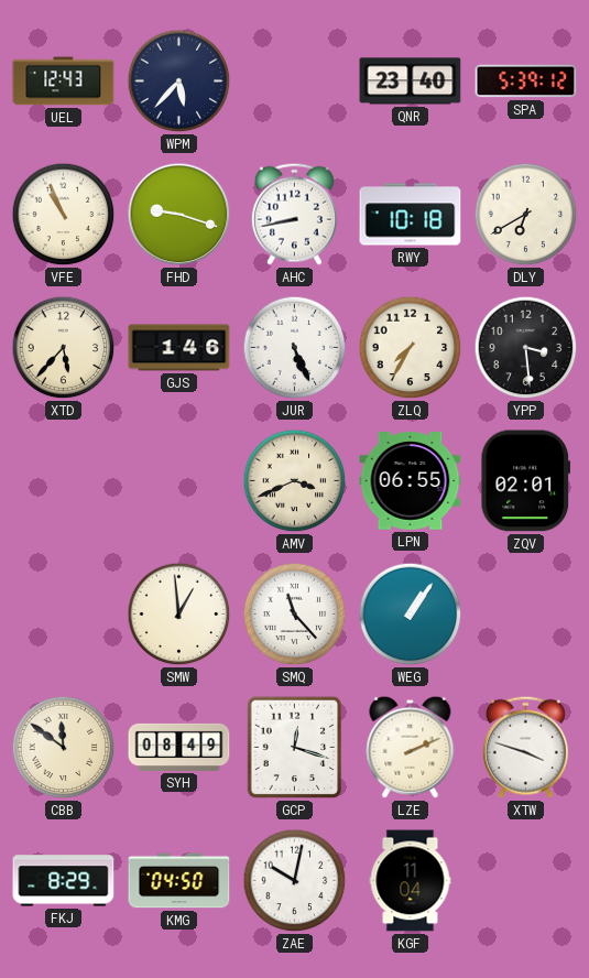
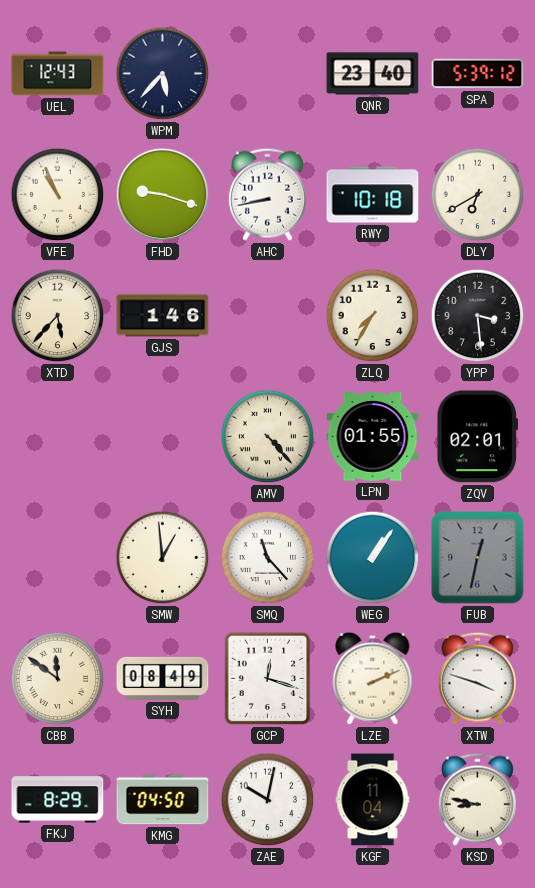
JUR: 5:26 -> none (295, 348)
AMV: 3:41 -> 4:23 (268, 437)
LPN: 06:55 -> 01:55 (373, 437)
FUB: none -> 12:32 (478, 558)
KSD: none -> 8:47 (477, 799)
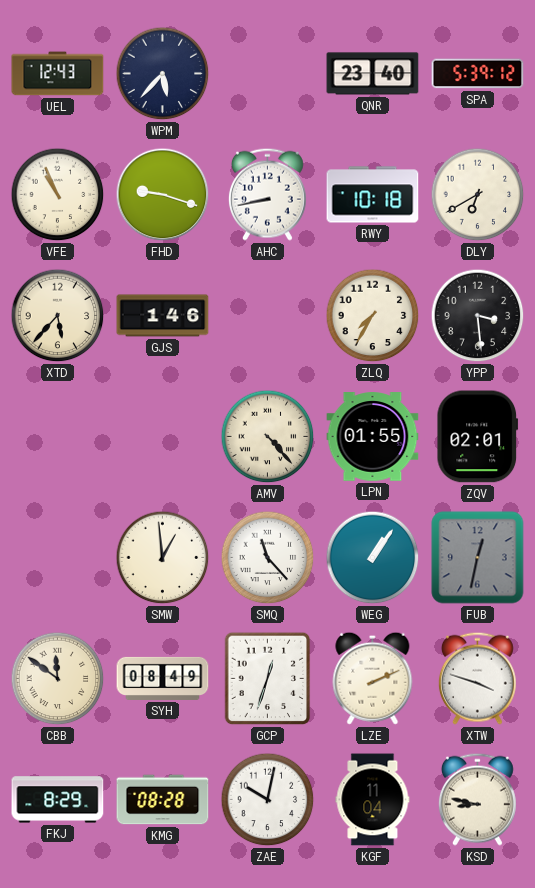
GCP: 12:18 -> 12:33 (268, 679)
KMG: 04:50 -> 08:28 (163, 800)
